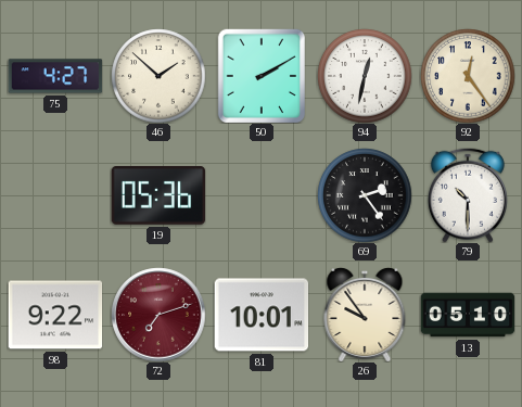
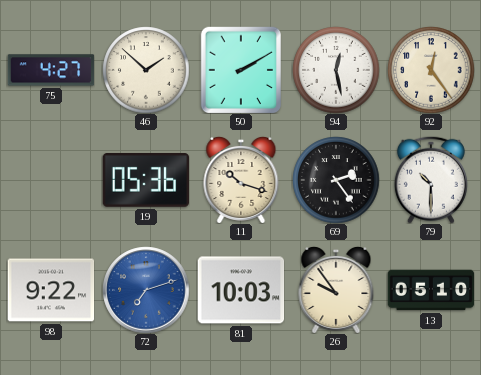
94: 12:32 -> 12:28 (336, 70)
11: none -> 10:18 (241, 180)
72 dial: burgundy -> blue (146, 290)
81: 10:01 -> 10:03 (241, 290)
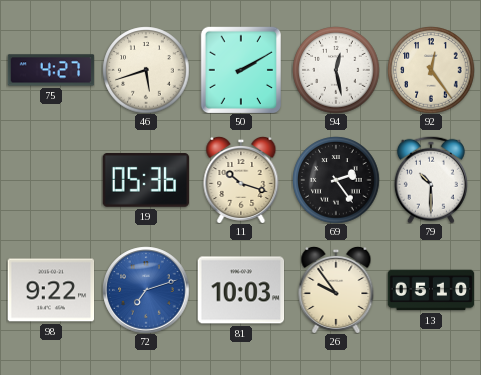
46: 1:52 -> 5:42 (146, 70)
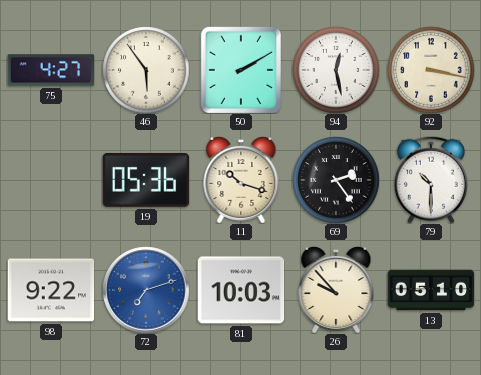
46: 5:42 -> 5:54 (146, 70)
92: 12:24 -> 3:17 (431, 70)
26: 9:54 -> 9:53 (336, 290)
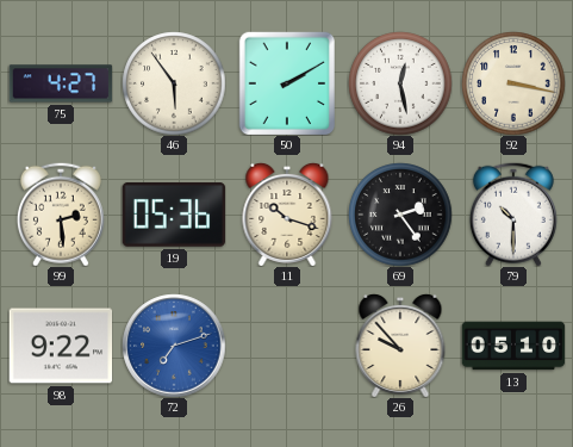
99: none -> 2:29 (61, 215)
81: 10:03 -> none (241, 290)
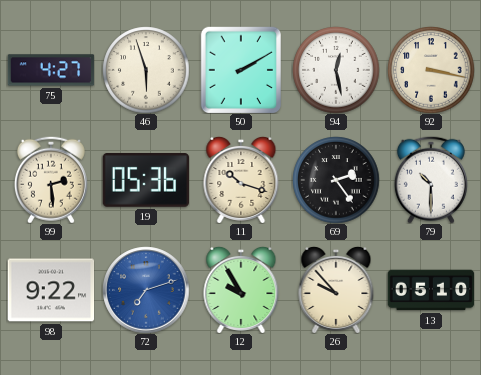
46: 5:54 -> 5:57 (146, 70)
12: none -> 9:55 (241, 290)
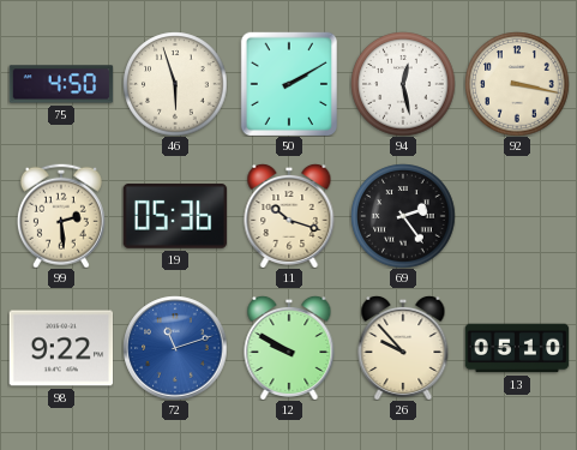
75: 4:27 -> 4:50 (61, 84)
79: 10:30 -> none (431, 180)
72: 7:12 -> 11:12 (175, 348)
12: 9:55 -> 9:50 (289, 348)
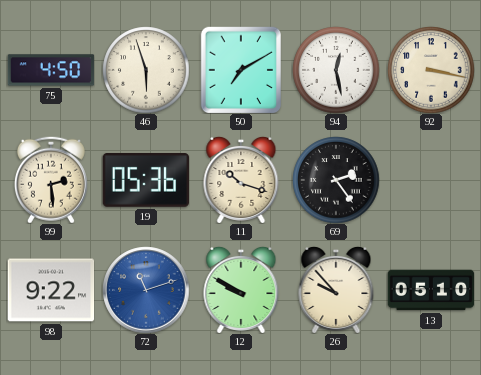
50: 2:10 -> 7:10 (241, 70)
